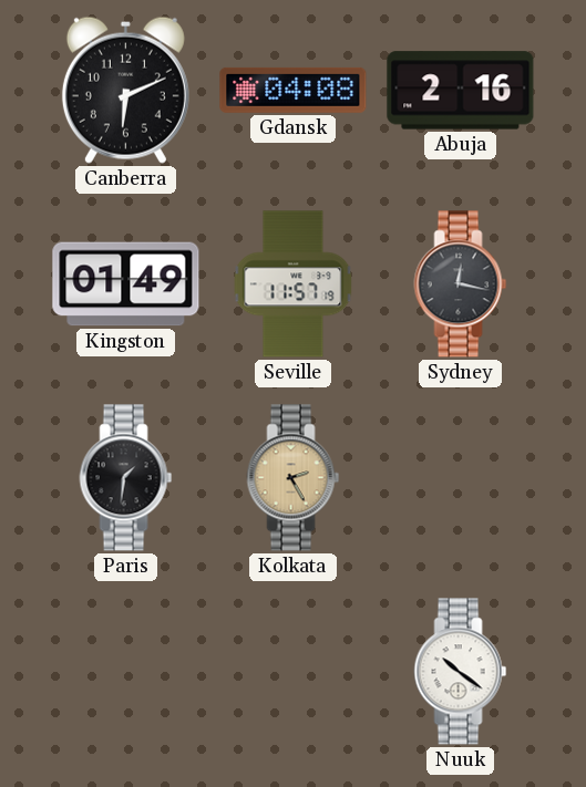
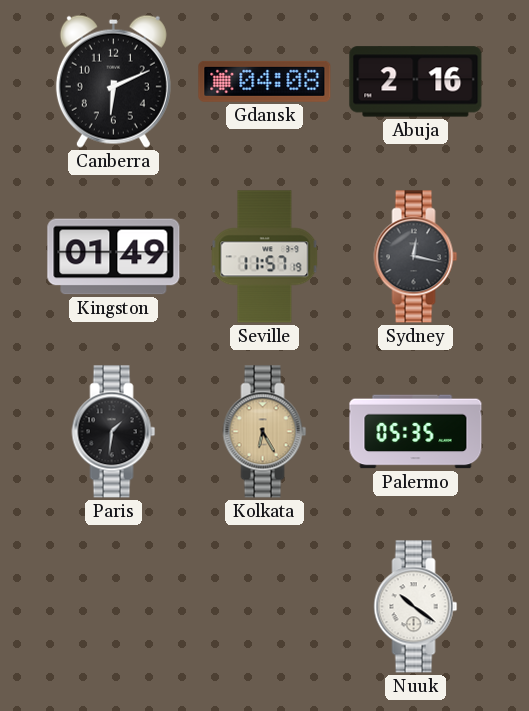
Kolkata: 2:25 -> 6:25 (265, 432)
Palermo: none -> 05:35 (416, 432)
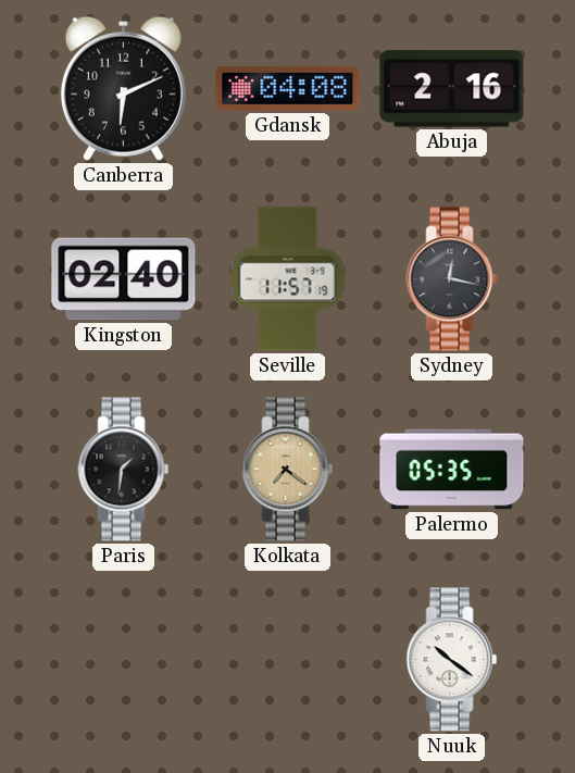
Kingston: 01:49 -> 02:40 (124, 279)
Kolkata: 6:25 -> 7:21 (288, 470)
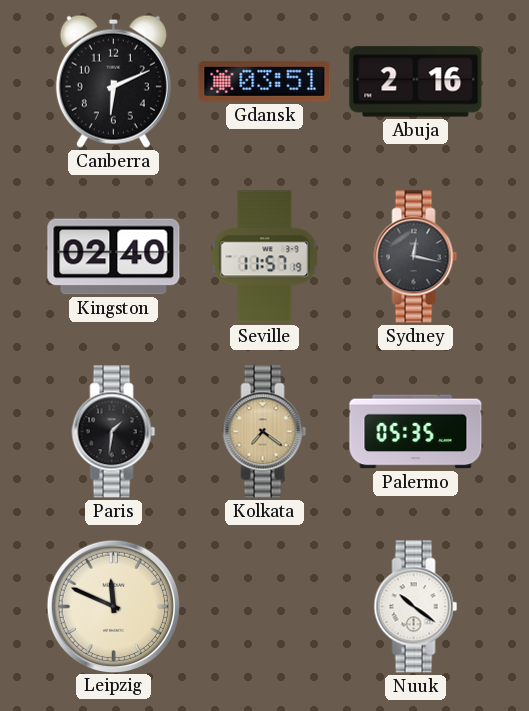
Gdansk: 04:08 -> 03:51 (265, 81)
Leipzig: none -> 11:49 (113, 606)
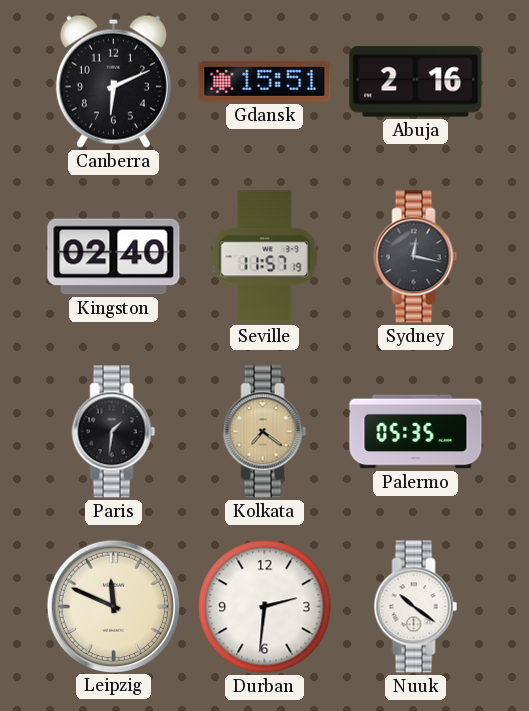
Gdansk: 03:51 -> 15:51 (265, 81)
Durban: none -> 2:31 (265, 607)
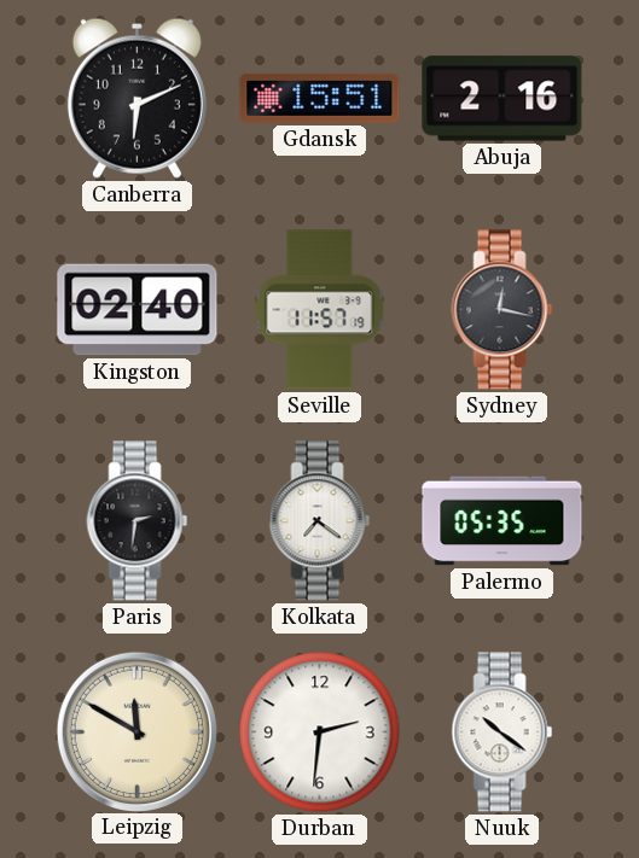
Paris: 1:31 -> 2:31 (138, 521)
Kolkata dial: champagne -> white (320, 521)
Leipzig: 11:49 -> 11:50 (136, 731)
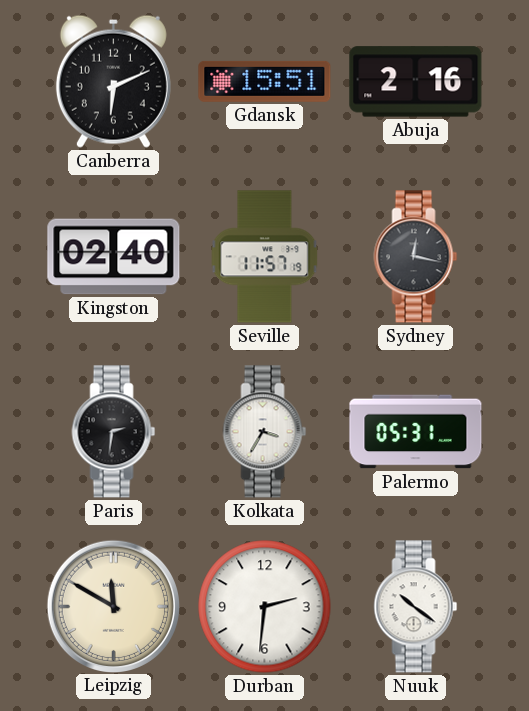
Kolkata: 7:21 -> 3:35 (265, 432)
Palermo: 05:35 -> 05:31 (416, 432)
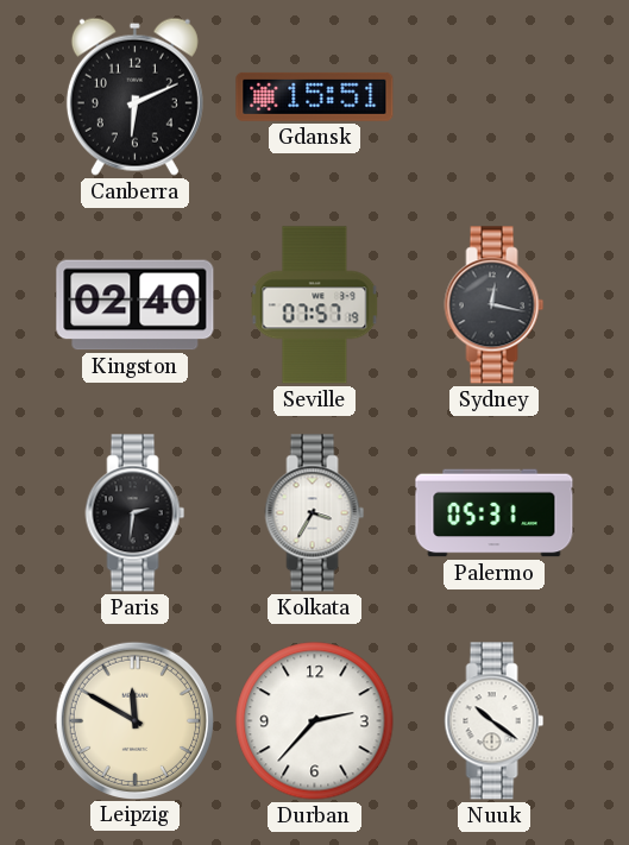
Abuja: 2:16 -> none (416, 82)
Seville: 11:57 -> 07:57 (315, 305)
Durban: 2:31 -> 2:37 (315, 721)
